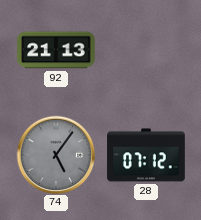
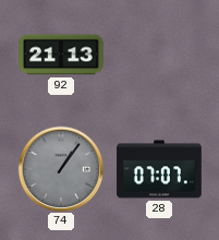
74: 5:06 -> 1:06 (61, 169)
28: 07:12 -> 07:07 (159, 169)
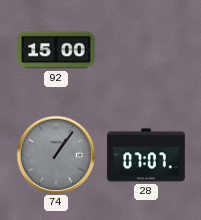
92: 21:13 -> 15:00 (56, 50)
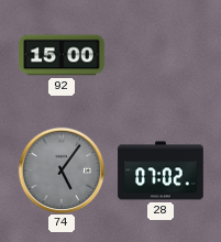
74: 1:06 -> 5:06 (62, 170)
28: 07:07 -> 07:02 (161, 170)
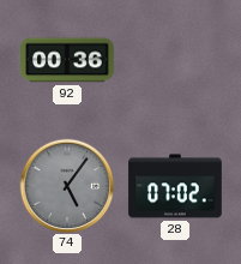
92: 15:00 -> 00:36 (67, 60)
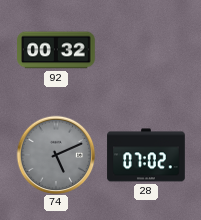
92: 00:36 -> 00:32 (56, 50)
74: 5:06 -> 5:11 (56, 155)
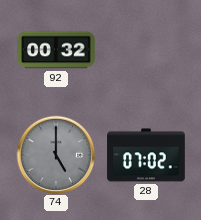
74: 5:11 -> 5:00 (56, 155)
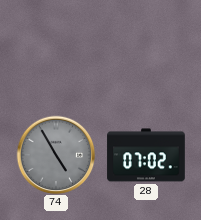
92: 00:32 -> none (56, 50)
74: 5:00 -> 4:55 (56, 155)
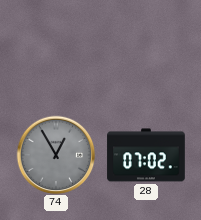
74: 4:55 -> 12:55 (56, 155)
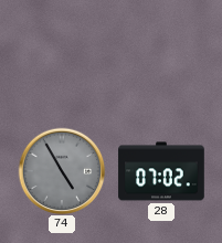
74: 12:55 -> 4:55 (62, 171)
